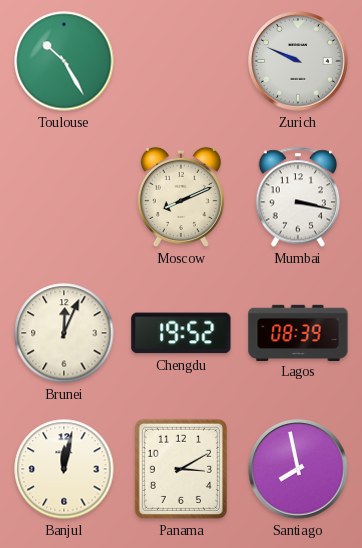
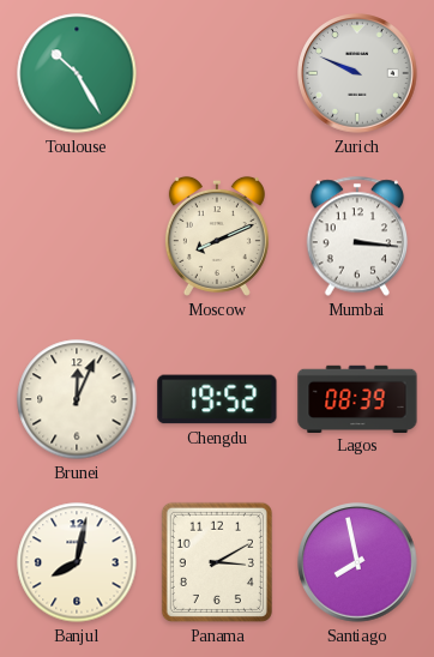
Mumbai: 3:17 -> 3:16 (357, 236)
Banjul: 12:02 -> 8:02 (77, 562)
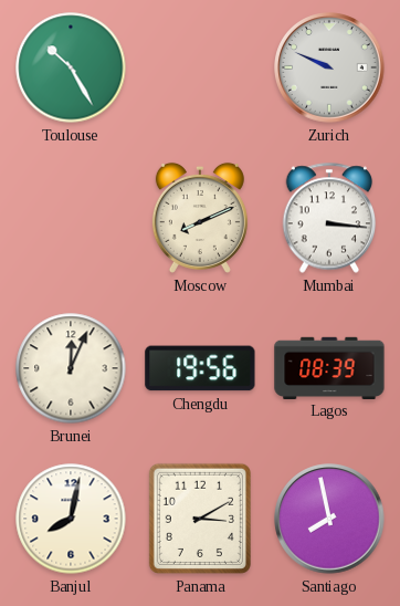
Chengdu: 19:52 -> 19:56 (200, 368)
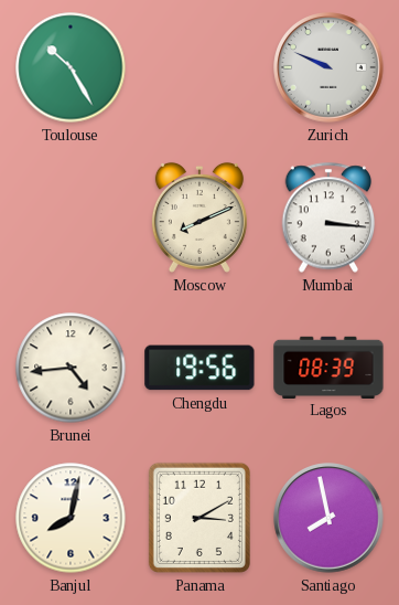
Brunei: 12:04 -> 4:44 (71, 368)
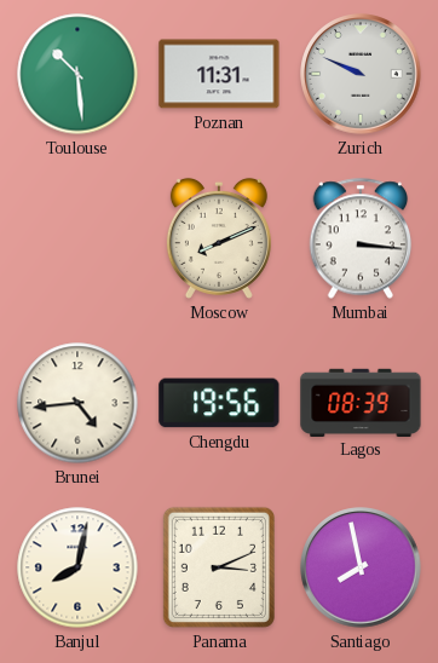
Toulouse: 10:25 -> 10:29 (77, 74)
Poznan: none -> 11:31 (219, 74)
Panama: 3:10 -> 3:11 (219, 567)
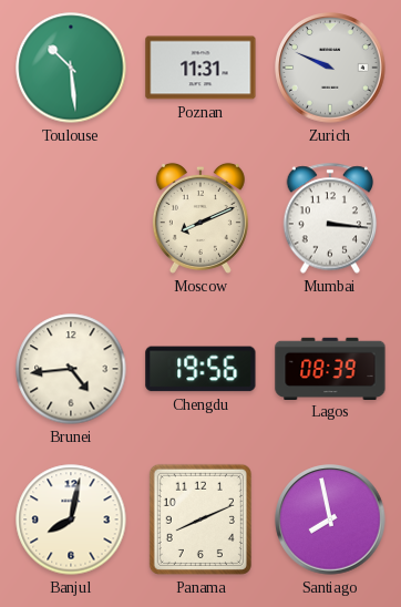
Panama: 3:11 -> 8:11 (200, 519)
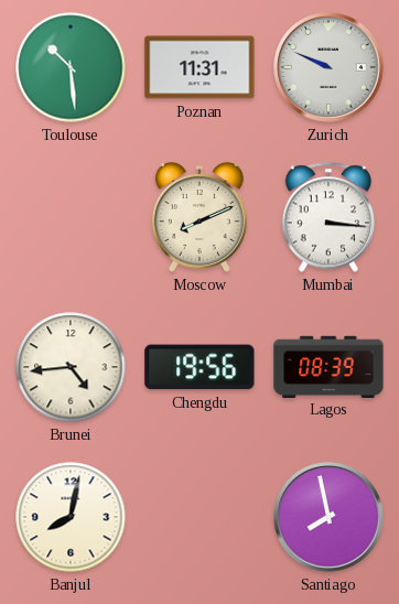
Panama: 8:11 -> none (200, 519)
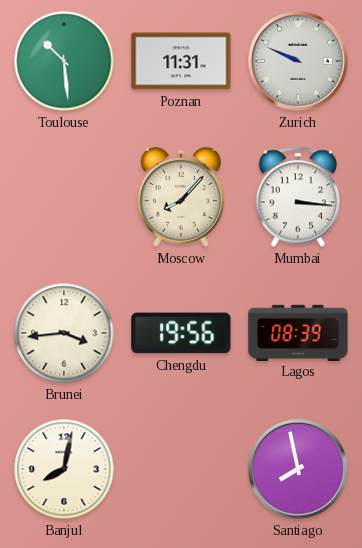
Moscow: 8:11 -> 8:07 (181, 197)
Brunei: 4:44 -> 3:44 (64, 333)
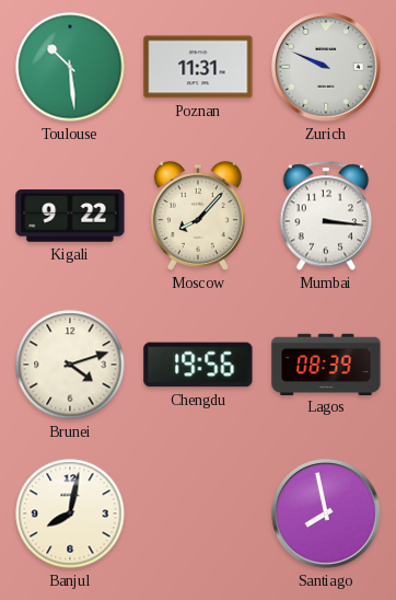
Kigali: none -> 9:22 (70, 216)
Brunei: 3:44 -> 4:12 (70, 365)
